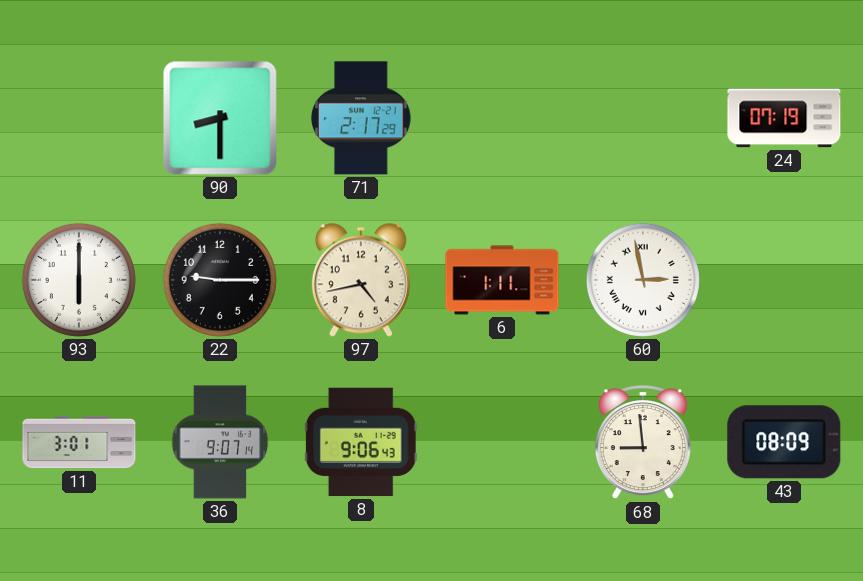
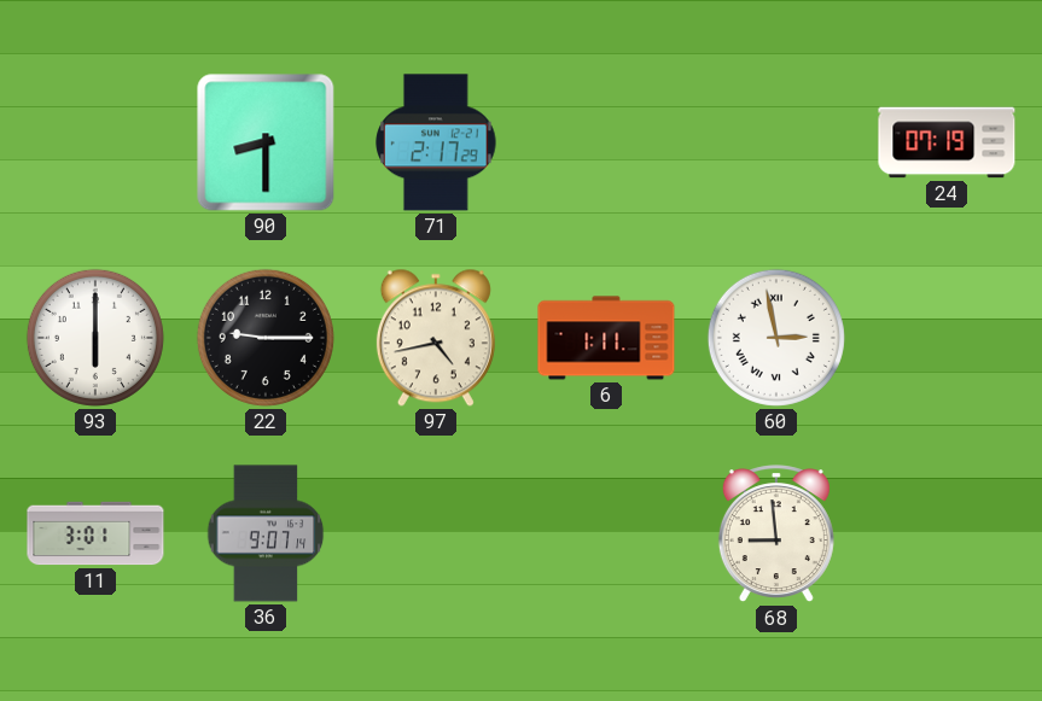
8: 9:06 -> none (361, 442)
43: 08:09 -> none (784, 442)
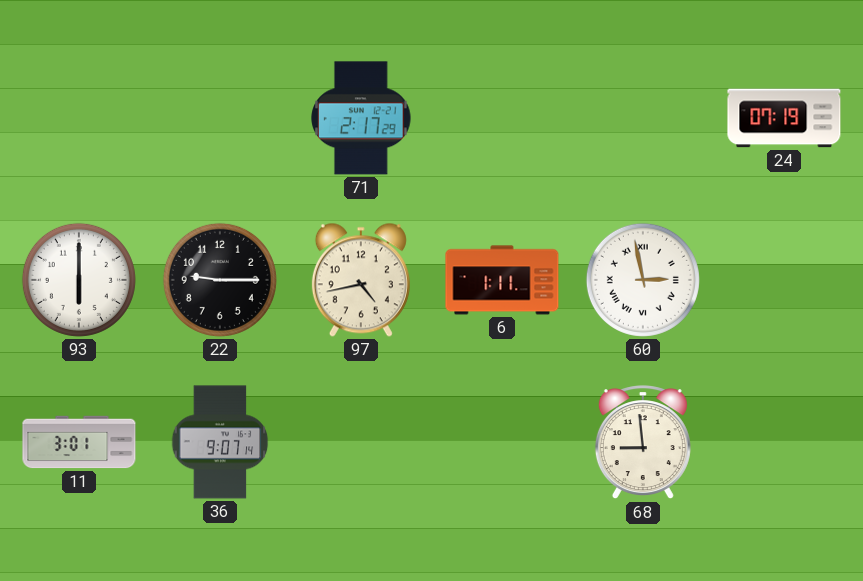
90: 8:30 -> none (266, 142)
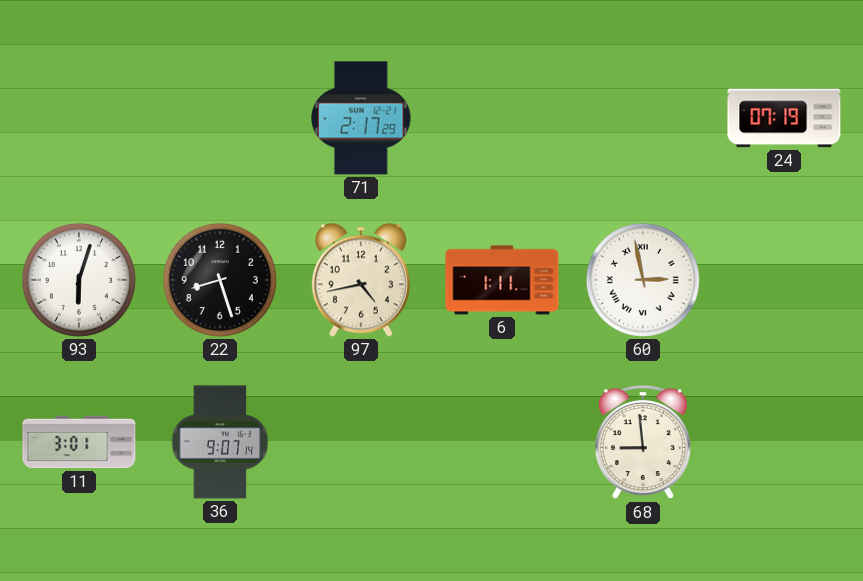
93: 6:00 -> 6:03 (79, 280)
22: 9:15 -> 8:27 (220, 280)
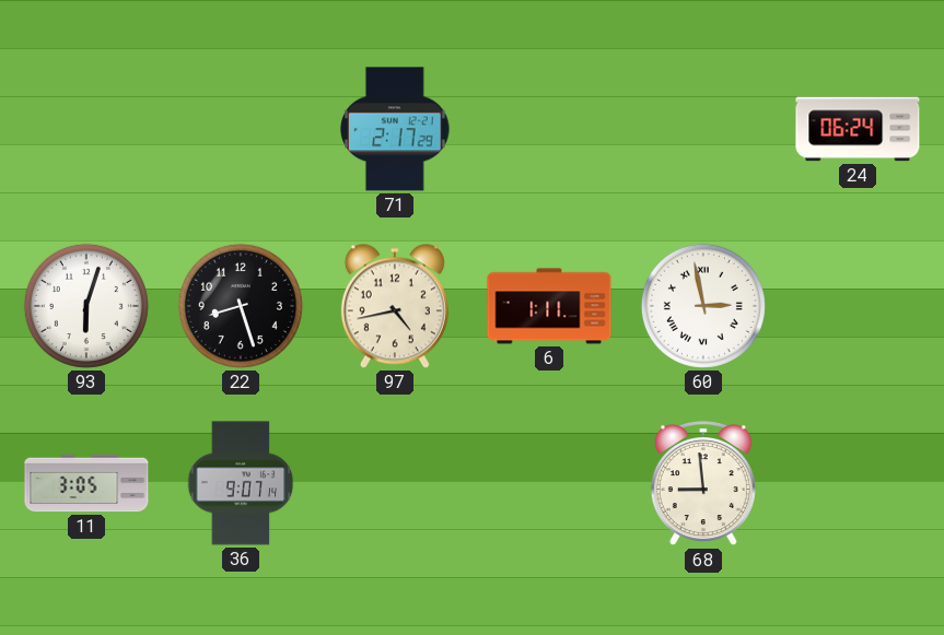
24: 07:19 -> 06:24 (858, 129)
11: 3:01 -> 3:05 (86, 483)
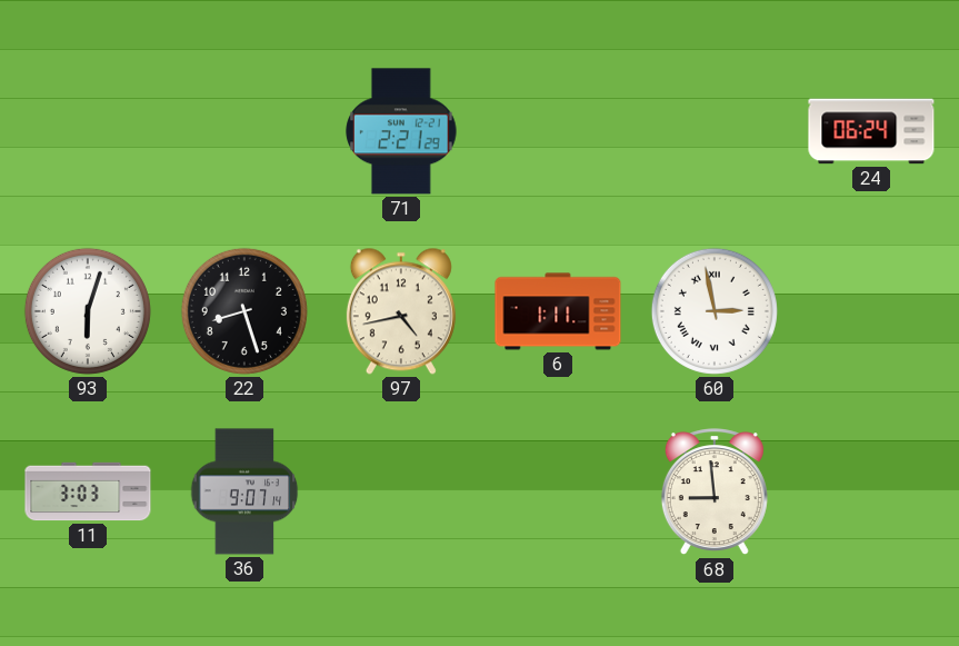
71: 2:17 -> 2:21 (401, 131)
11: 3:05 -> 3:03 (88, 491)
